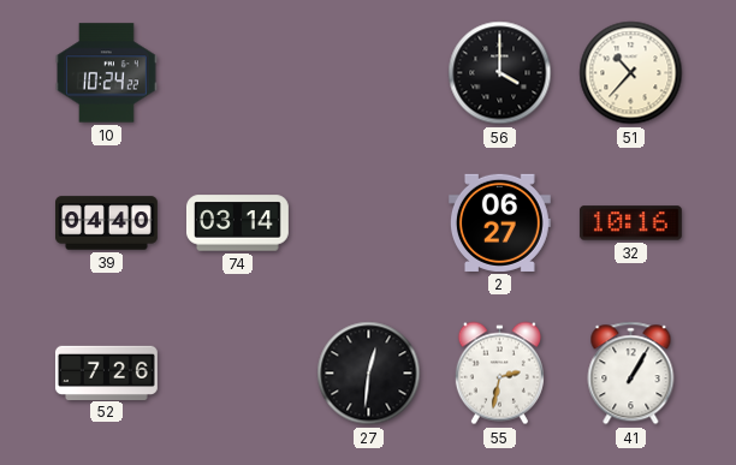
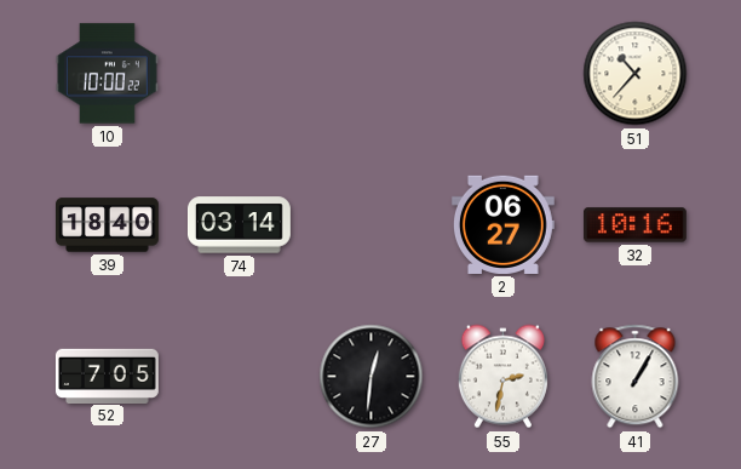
10: 10:24 -> 10:00 (107, 74)
56: 4:00 -> none (500, 73)
39: 04:40 -> 18:40 (108, 225)
52: 7:26 -> 7:05 (107, 376)
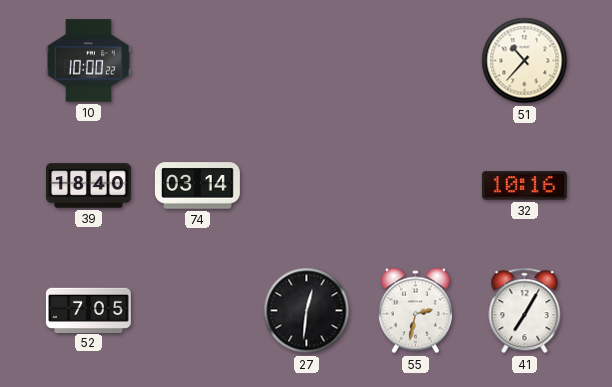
2: 06:27 -> none (502, 224)
41: 1:05 -> 7:05 (525, 311)
